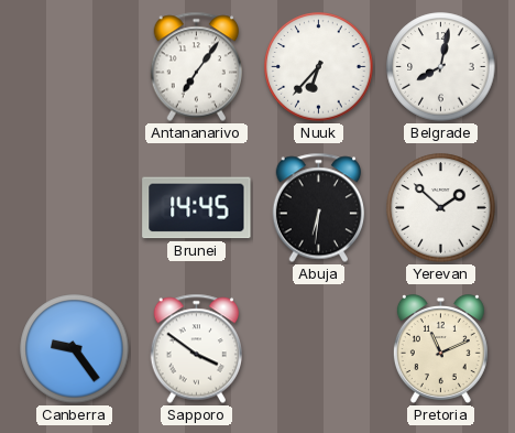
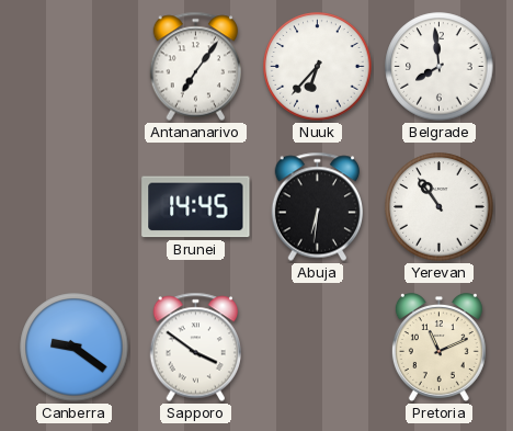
Belgrade: 8:02 -> 7:59 (440, 67)
Yerevan: 1:52 -> 10:54 (440, 207)
Canberra: 9:24 -> 9:21 (75, 348)
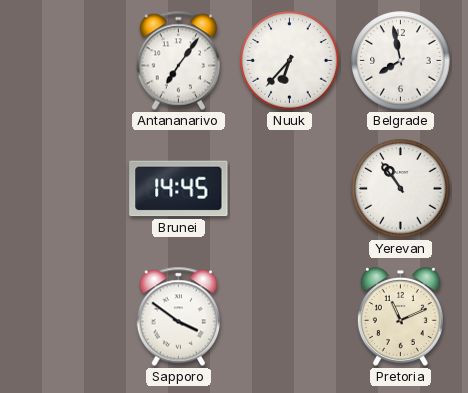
Belgrade: 7:59 -> 7:58 (401, 61)
Abuja: 6:31 -> none (317, 207)
Canberra: 9:21 -> none (75, 348)
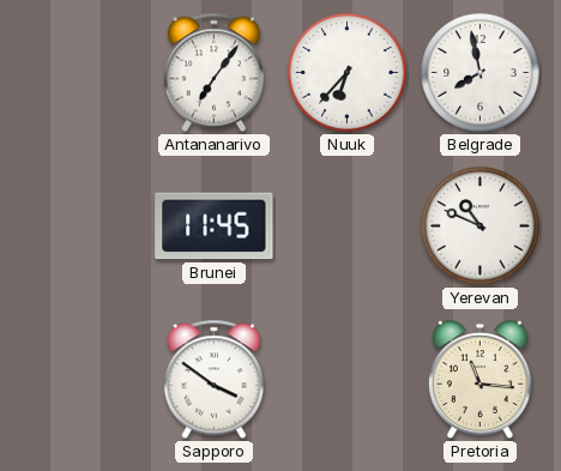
Brunei: 14:45 -> 11:45 (215, 227)
Yerevan: 10:54 -> 10:49 (481, 227)
Pretoria: 11:11 -> 11:16 (479, 380)
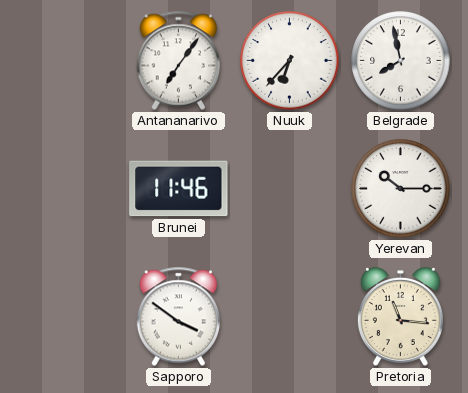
Brunei: 11:45 -> 11:46 (179, 189)
Yerevan: 10:49 -> 10:15 (401, 189)
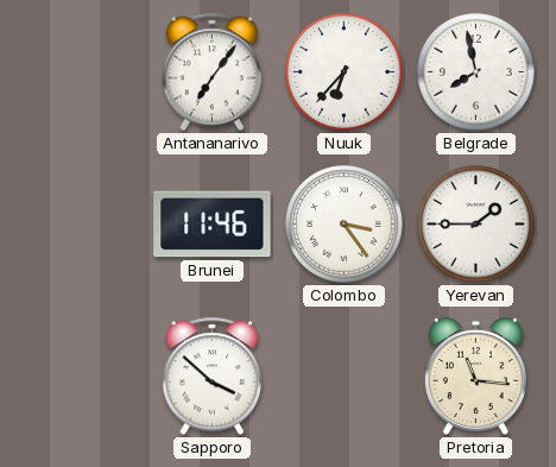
Colombo: none -> 3:24 (345, 225)
Yerevan: 10:15 -> 1:45 (476, 225)
Sapporo: 3:51 -> 3:52 (211, 377)
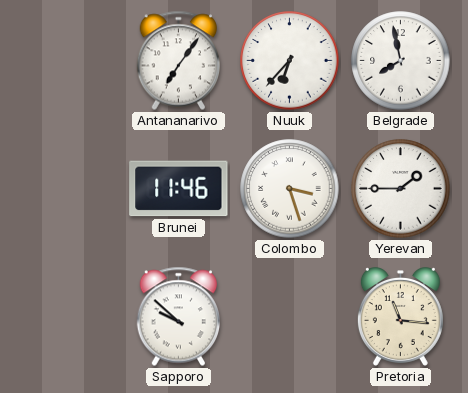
Colombo: 3:24 -> 3:27 (290, 189)
Sapporo: 3:52 -> 9:52 (178, 317)
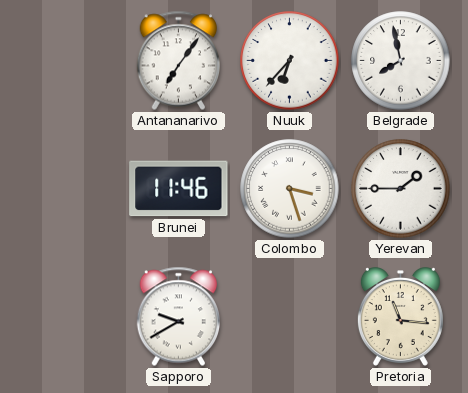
Sapporo: 9:52 -> 9:40 (178, 317)
